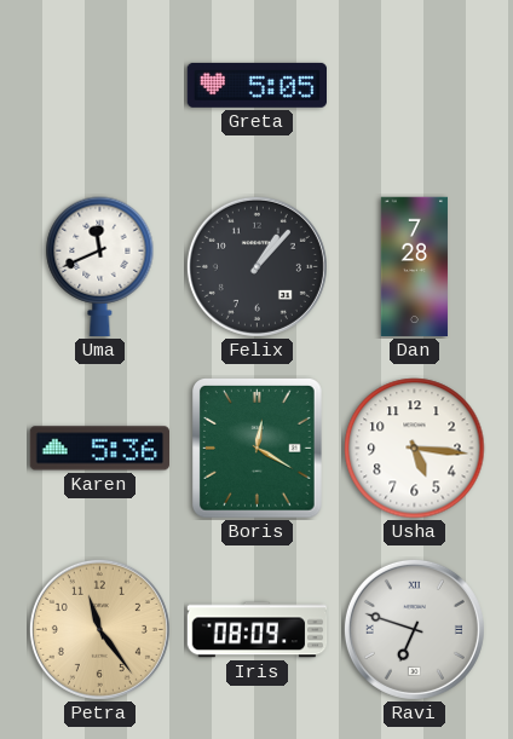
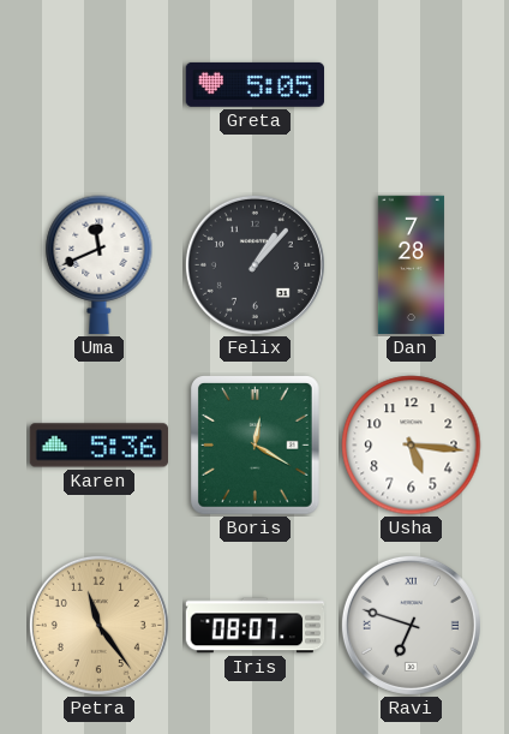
Iris: 08:09 -> 08:07 (256, 626)
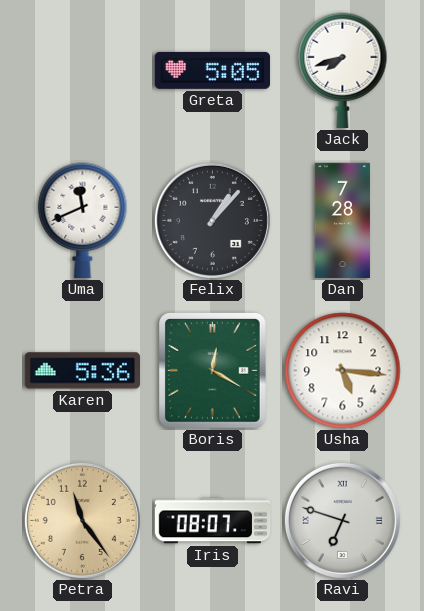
Jack: none -> 7:42 (343, 71)
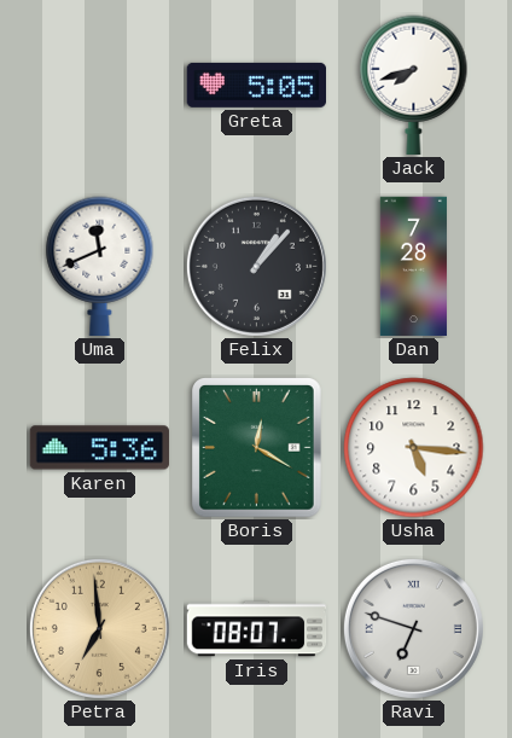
Petra: 11:24 -> 6:59 (99, 628)
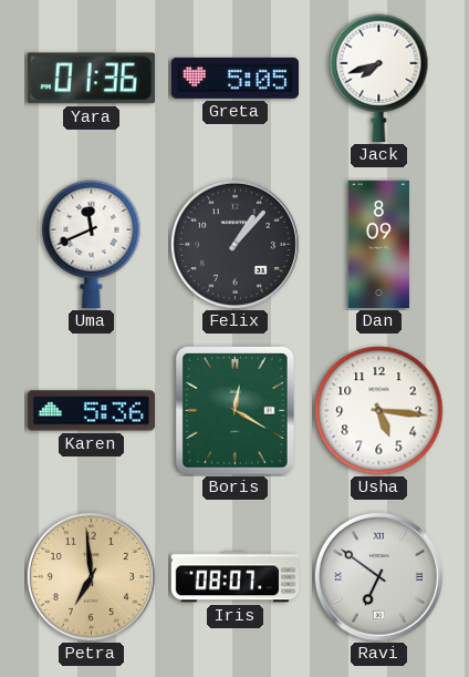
Yara: none -> 01:36 (91, 79)
Dan: 7:28 -> 8:09 (378, 245)
Ravi: 6:48 -> 6:51 (378, 576)
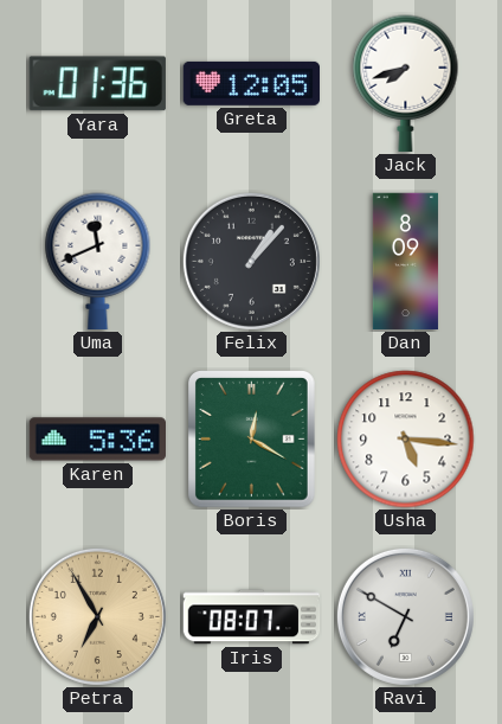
Greta: 5:05 -> 12:05 (251, 83)
Petra: 6:59 -> 6:55 (97, 616)
Ravi: 6:51 -> 6:50 (405, 616)
